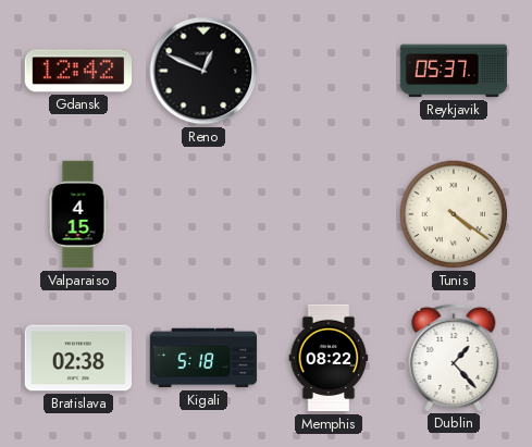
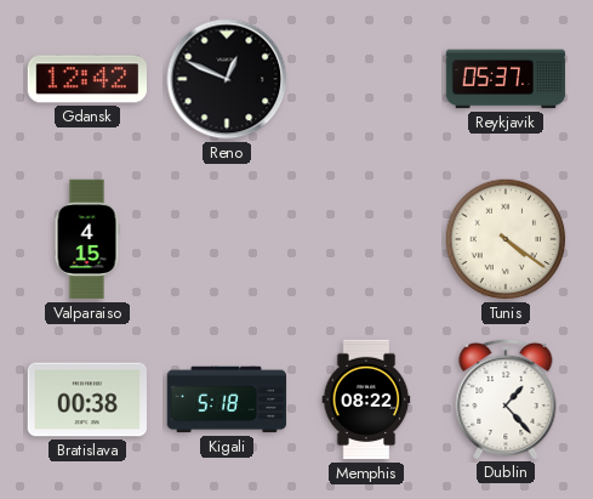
Bratislava: 02:38 -> 00:38 (87, 399)
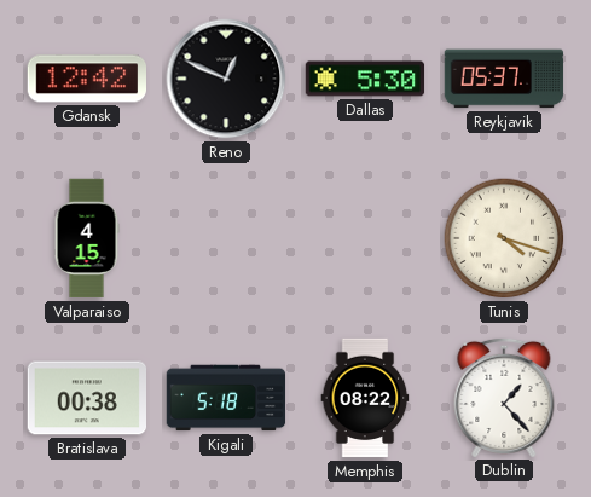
Dallas: none -> 5:30 (365, 79)
Tunis: 4:21 -> 4:18 (504, 238)
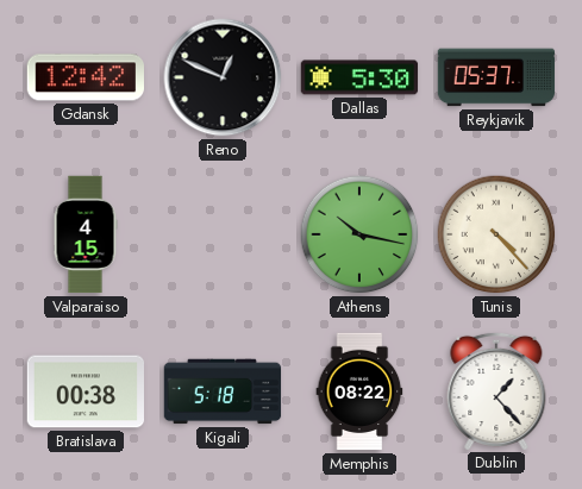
Athens: none -> 10:17 (359, 234)
Tunis: 4:18 -> 4:23 (496, 234)
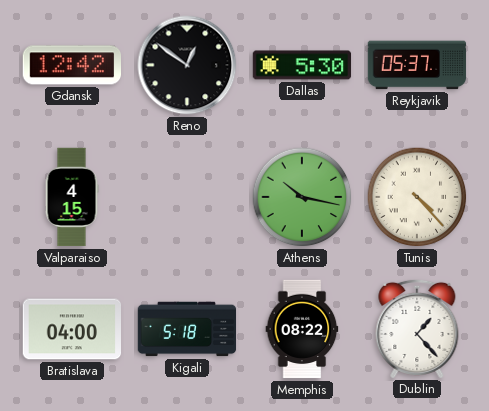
Reno: 12:49 -> 12:51 (187, 65)
Bratislava: 00:38 -> 04:00 (72, 329)
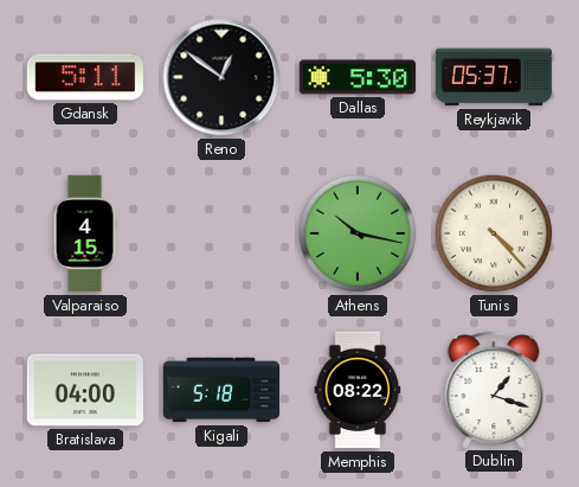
Gdansk: 12:42 -> 5:11 (84, 77)
Dublin: 1:23 -> 1:18 (494, 389)
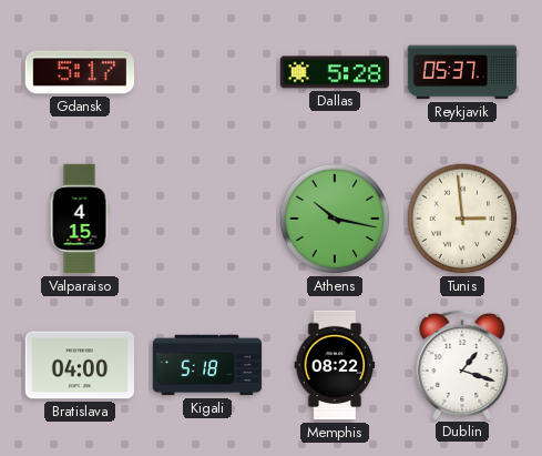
Gdansk: 5:11 -> 5:17 (79, 72)
Reno: 12:51 -> none (221, 77)
Dallas: 5:30 -> 5:28 (335, 72)
Tunis: 4:23 -> 2:59 (462, 219)
